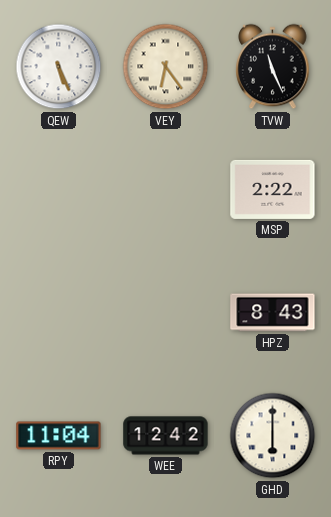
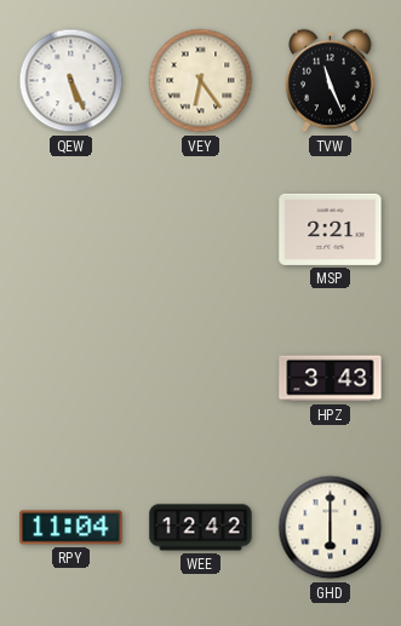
MSP: 2:22 -> 2:21 (331, 229)
HPZ: 8:43 -> 3:43 (331, 379)
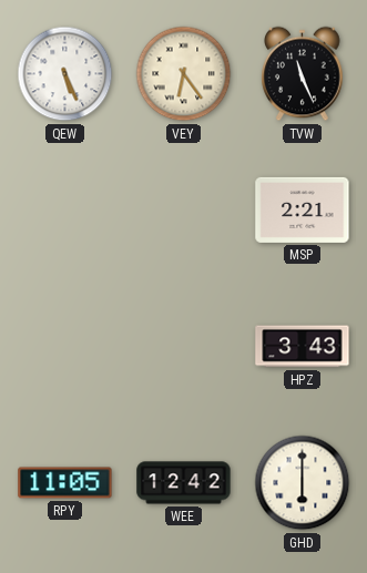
RPY: 11:04 -> 11:05 (65, 483)
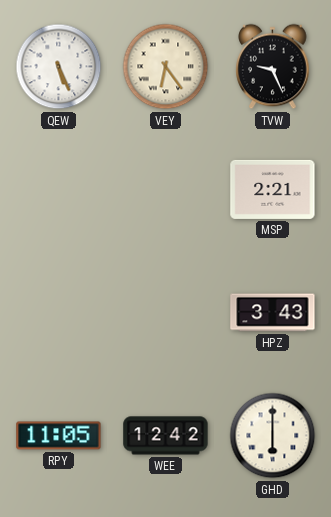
TVW: 11:26 -> 9:26 (273, 67)
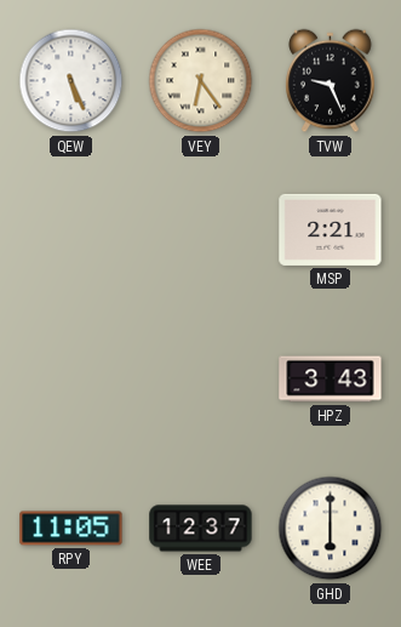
WEE: 12:42 -> 12:37 (201, 529)
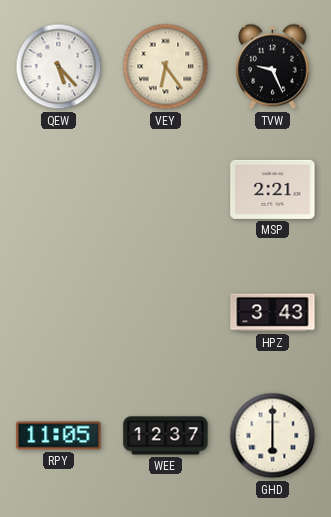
QEW: 5:26 -> 5:23 (59, 67)
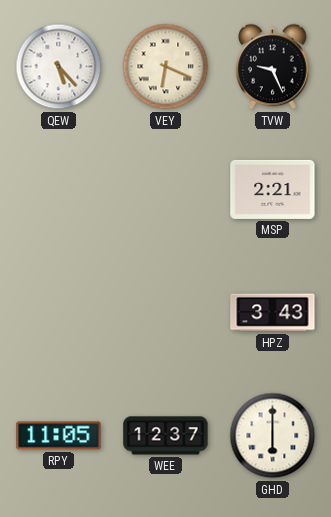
VEY: 6:24 -> 6:19 (166, 67)
